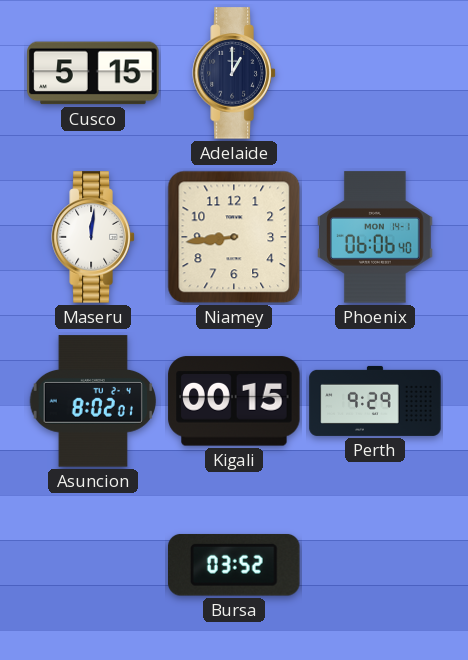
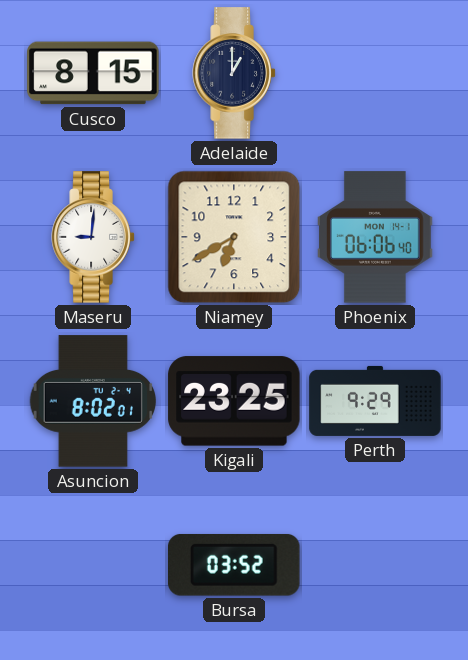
Cusco: 5:15 -> 8:15 (93, 73)
Maseru: 12:01 -> 9:01 (93, 237)
Niamey: 8:44 -> 6:40 (234, 237)
Kigali: 00:15 -> 23:25 (234, 401)
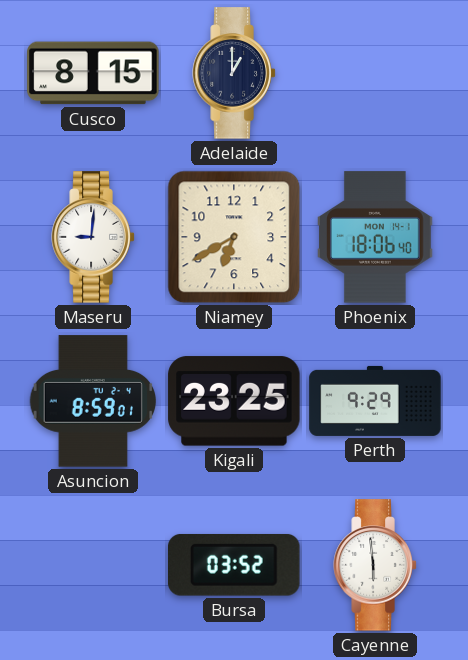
Phoenix: 06:06 -> 18:06 (376, 237)
Asuncion: 8:02 -> 8:59 (93, 401)
Cayenne: none -> 5:59 (375, 565)
